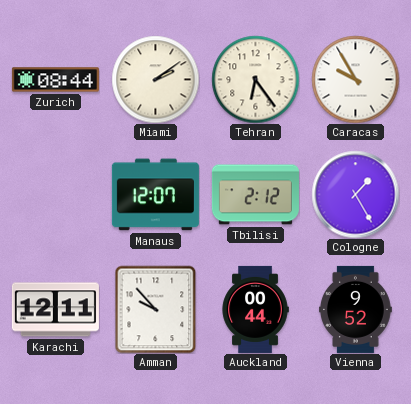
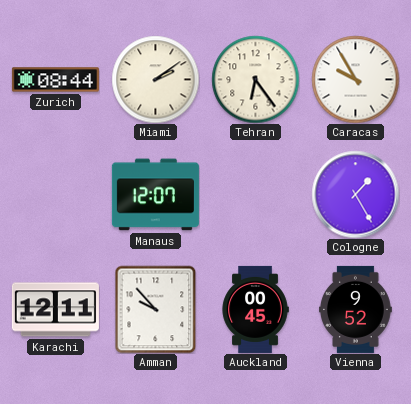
Tbilisi: 2:12 -> none (255, 195)
Auckland: 00:44 -> 00:45 (255, 309)
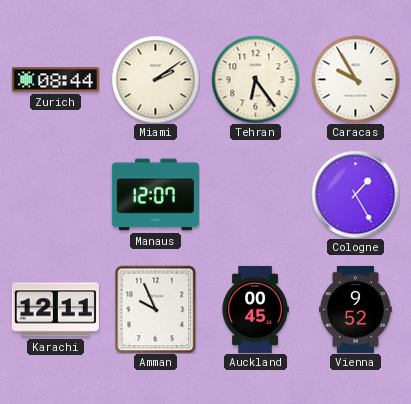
Amman: 9:53 -> 9:56 (156, 309)
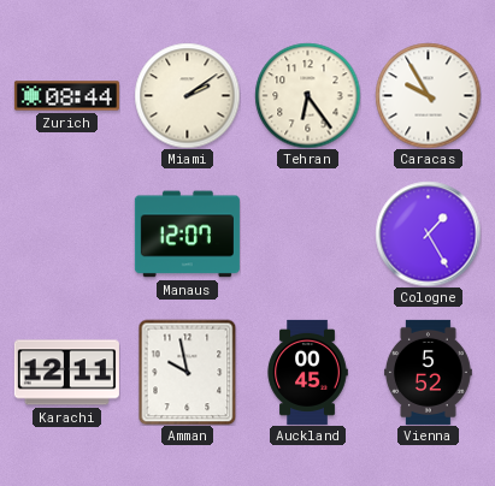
Amman: 9:56 -> 9:58 (188, 372)
Vienna: 9:52 -> 5:52 (428, 372)
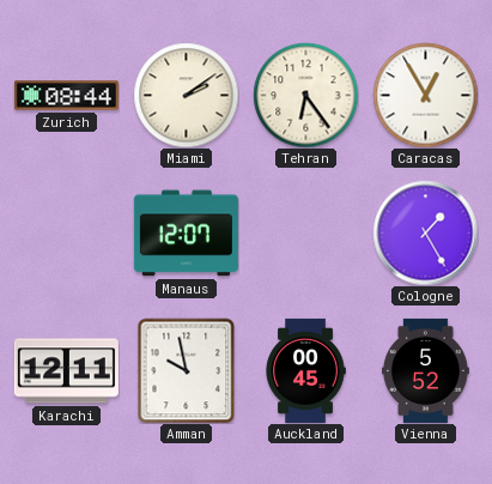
Caracas: 9:55 -> 12:55 (425, 95)
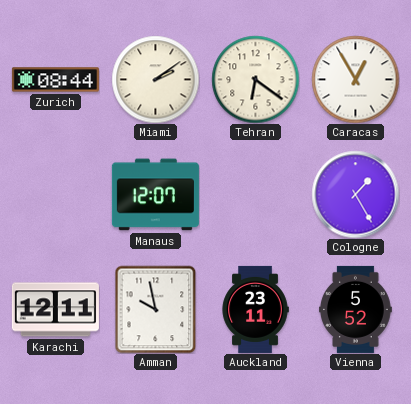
Tehran: 6:24 -> 6:21 (255, 79)
Auckland: 00:45 -> 23:11 (255, 309)
